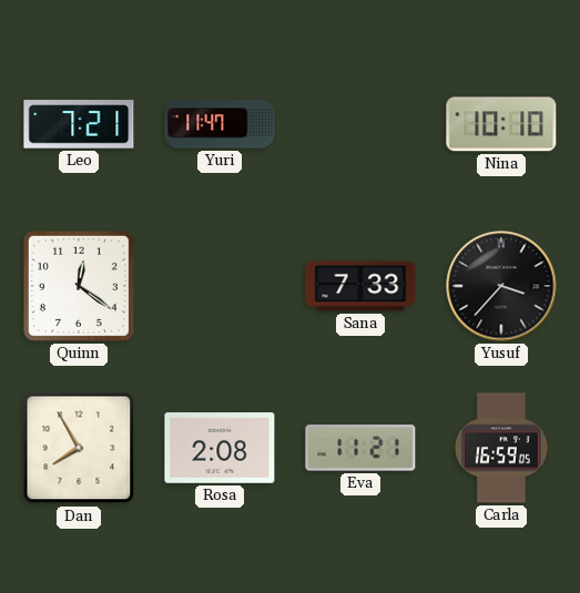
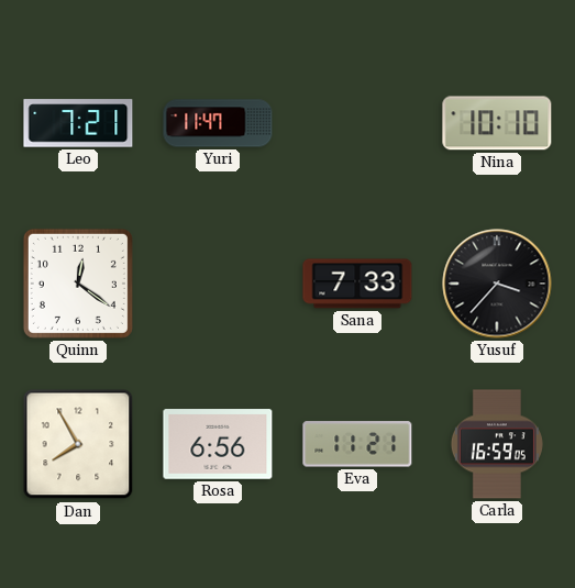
Rosa: 2:08 -> 6:56 (218, 444)
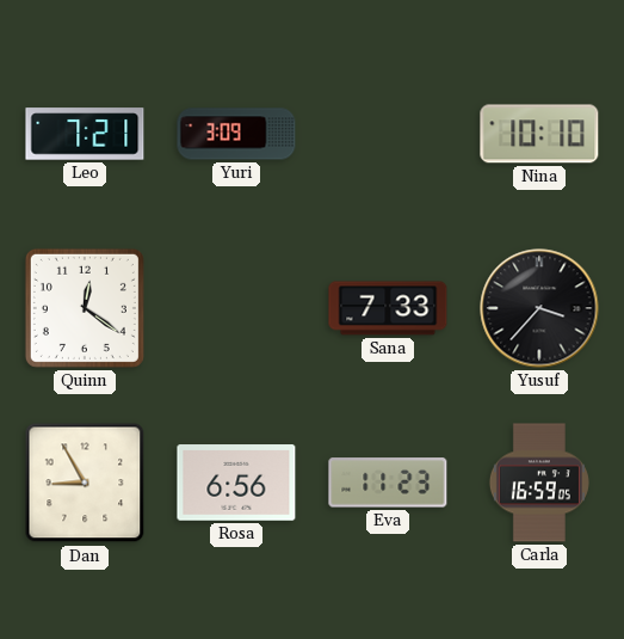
Yuri: 11:47 -> 3:09 (236, 134)
Dan: 7:55 -> 8:55 (85, 483)
Eva: 11:21 -> 11:23 (388, 483)
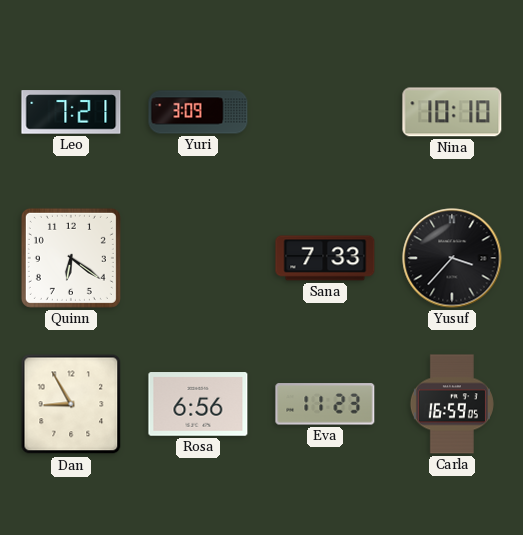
Quinn: 12:21 -> 6:21 (71, 258)
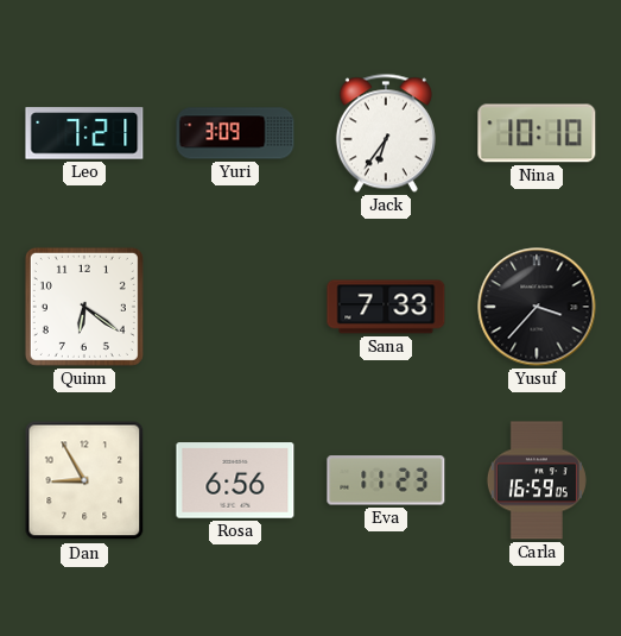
Jack: none -> 6:36 (386, 133)
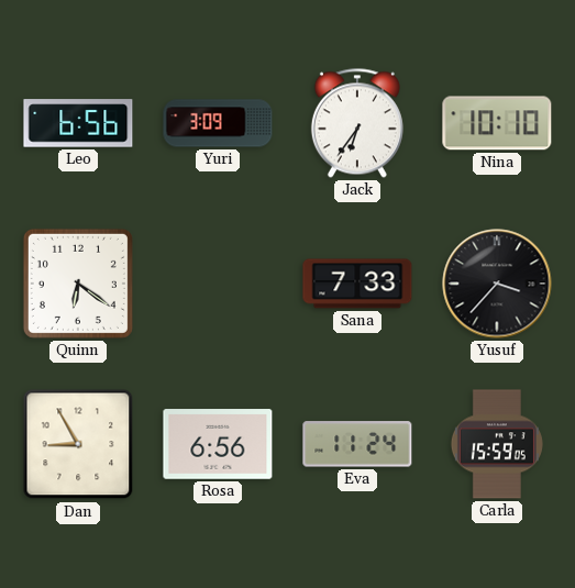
Leo: 7:21 -> 6:56 (78, 123)
Eva: 11:23 -> 11:24 (357, 444)
Carla: 16:59 -> 15:59 (497, 444)
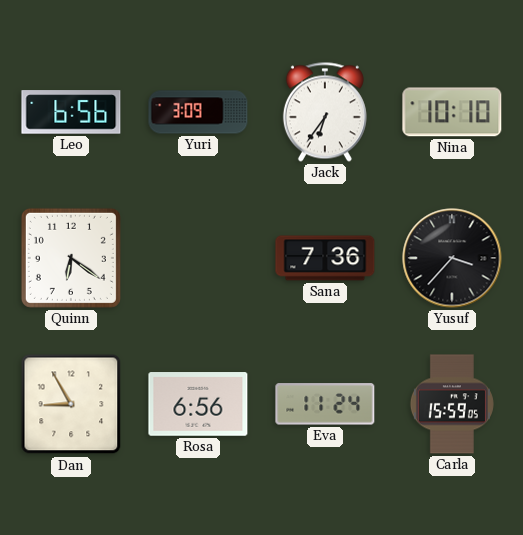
Sana: 7:33 -> 7:36 (325, 258)
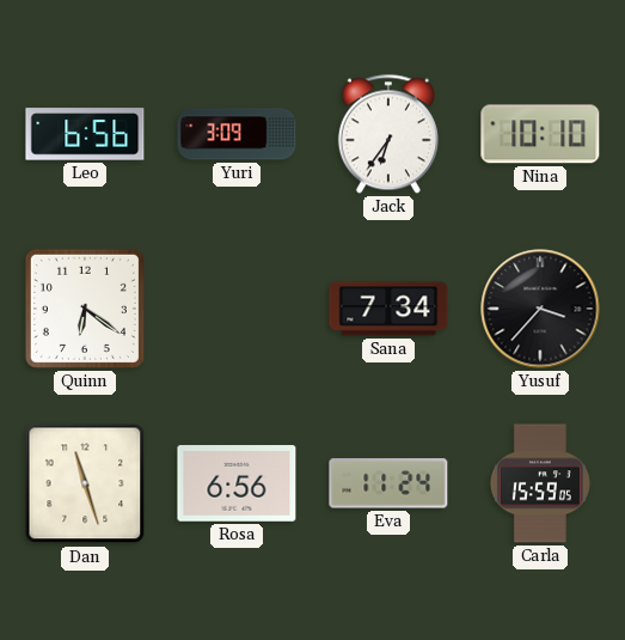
Sana: 7:36 -> 7:34 (388, 309)
Dan: 8:55 -> 11:27 (85, 483)
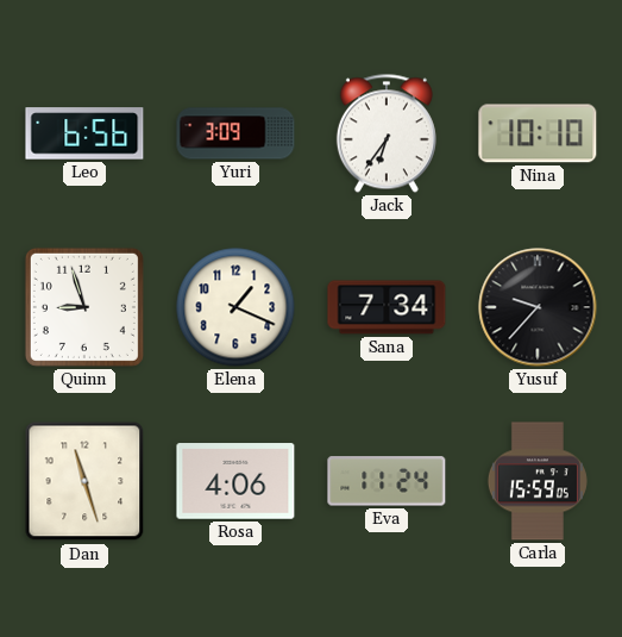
Quinn: 6:21 -> 8:57 (84, 307)
Elena: none -> 1:19 (235, 307)
Yusuf: 3:37 -> 9:37 (538, 307)
Rosa: 6:56 -> 4:06 (235, 481)
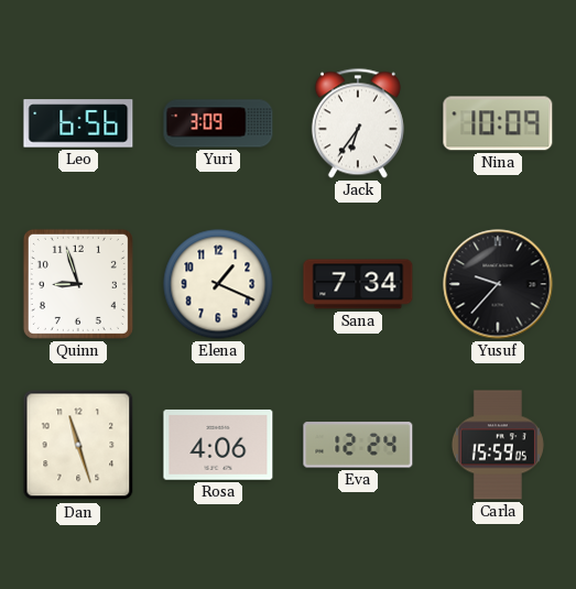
Nina: 10:10 -> 10:09 (498, 123)
Eva: 11:24 -> 12:24 (358, 445)
